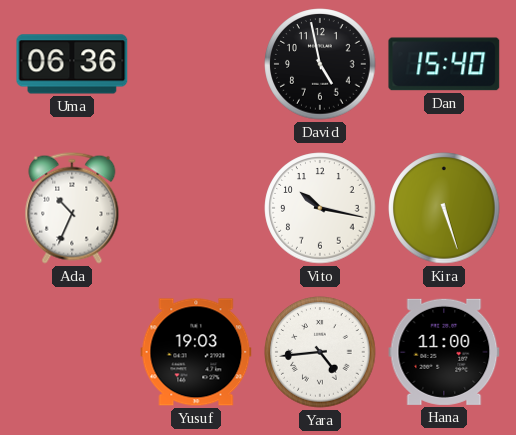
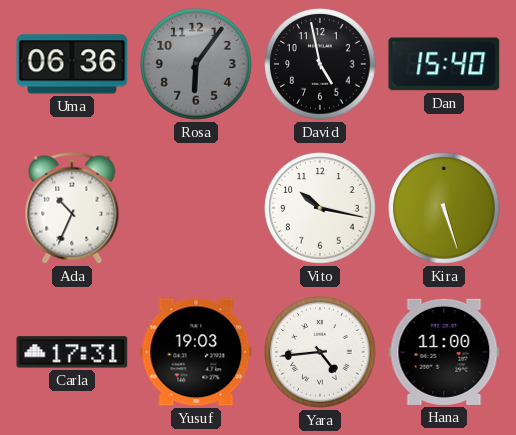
Rosa: none -> 6:06 (196, 64)
Carla: none -> 17:31 (72, 352)
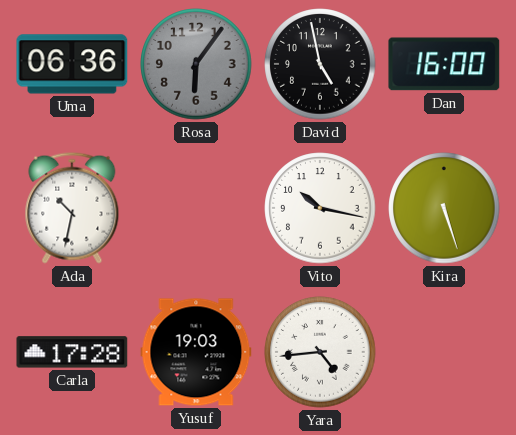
Dan: 15:40 -> 16:00 (444, 64)
Ada: 10:34 -> 10:32 (72, 208)
Carla: 17:31 -> 17:28 (72, 352)
Hana: 11:00 -> none (444, 352)
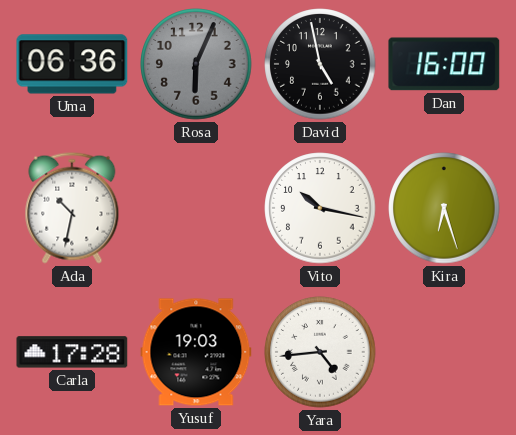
Rosa: 6:06 -> 6:04 (196, 64)
Kira: 5:27 -> 6:27 (444, 208)
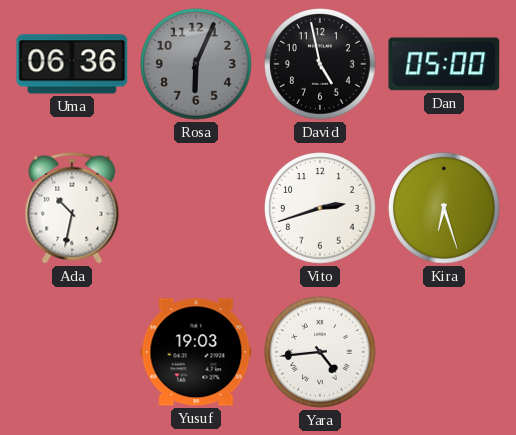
Dan: 16:00 -> 05:00 (444, 64)
Vito: 10:17 -> 2:42 (320, 208)
Carla: 17:28 -> none (72, 352)
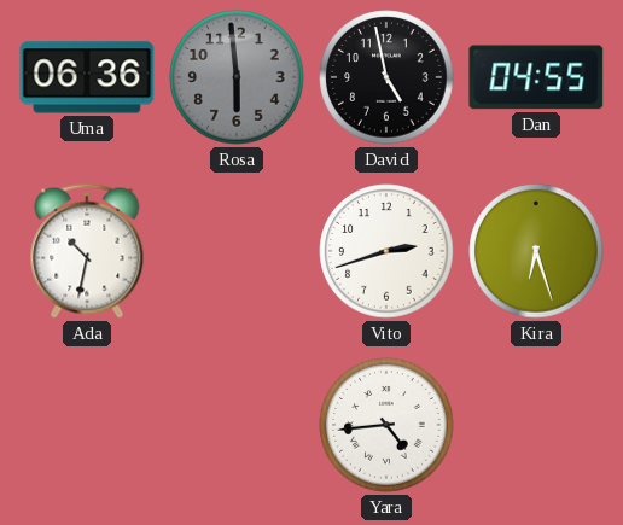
Rosa: 6:04 -> 5:59 (237, 77)
Dan: 05:00 -> 04:55 (536, 77)
Yusuf: 19:03 -> none (196, 352)
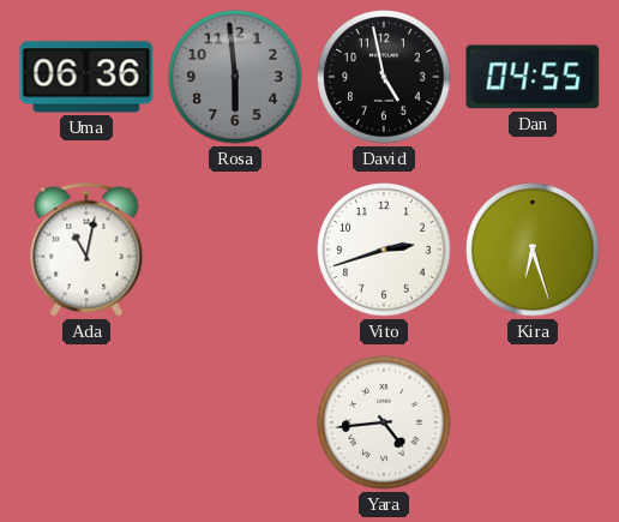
Ada: 10:32 -> 11:02 (86, 250)
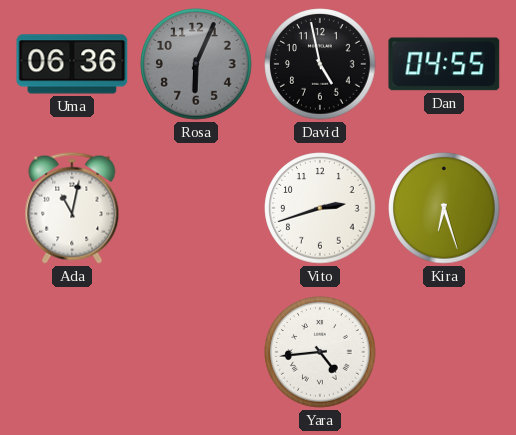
Rosa: 5:59 -> 6:04 (196, 64)
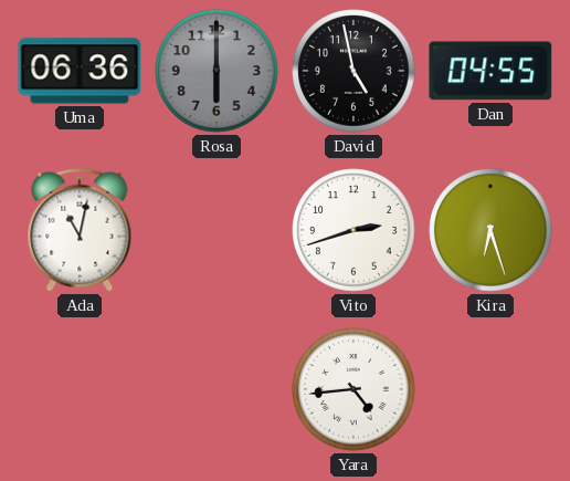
Rosa: 6:04 -> 6:00 (217, 71)
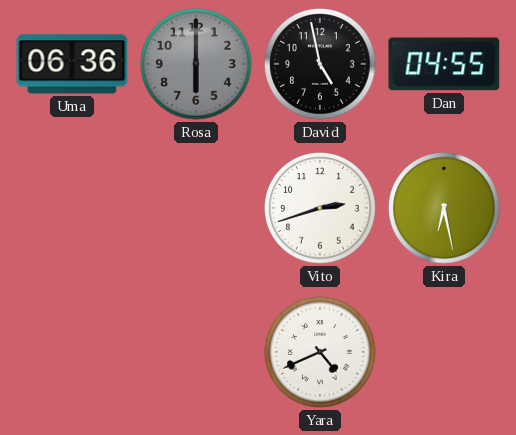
Ada: 11:02 -> none (80, 230)
Kira: 6:27 -> 6:28 (444, 208)
Yara: 4:44 -> 4:41 (320, 352)
